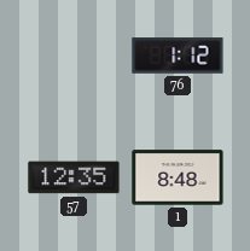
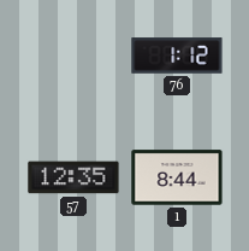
1: 8:48 -> 8:44 (177, 177)
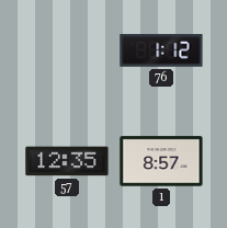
1: 8:44 -> 8:57 (161, 161)
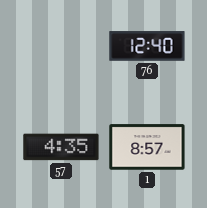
76: 1:12 -> 12:40 (147, 46)
57: 12:35 -> 4:35 (61, 147)
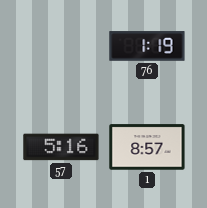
76: 12:40 -> 1:19 (147, 46)
57: 4:35 -> 5:16 (61, 147)
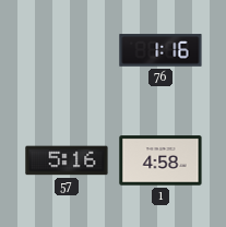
76: 1:19 -> 1:16 (160, 50)
1: 8:57 -> 4:58 (160, 160)
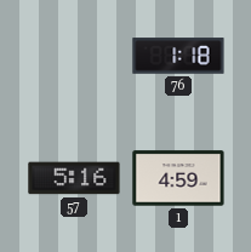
76: 1:16 -> 1:18 (178, 56)
1: 4:58 -> 4:59 (178, 178)
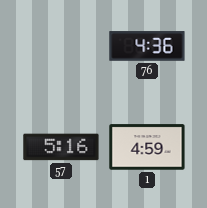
76: 1:18 -> 4:36 (147, 46)
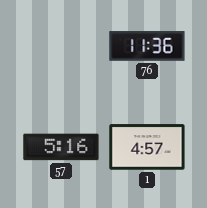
76: 4:36 -> 11:36 (147, 46)
1: 4:59 -> 4:57 (147, 147)
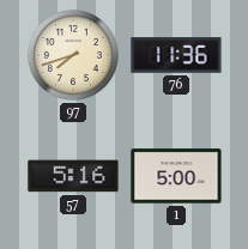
97: none -> 7:42 (73, 55)
1: 4:57 -> 5:00 (176, 176)
